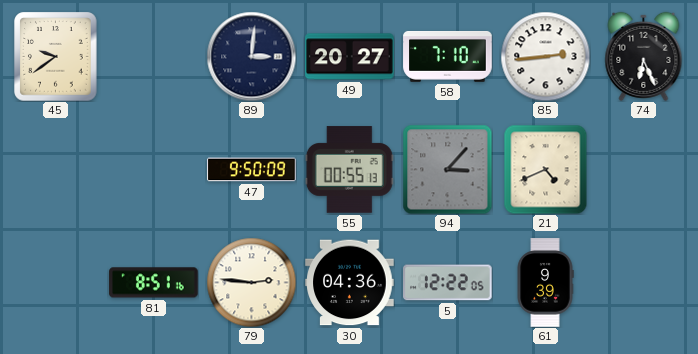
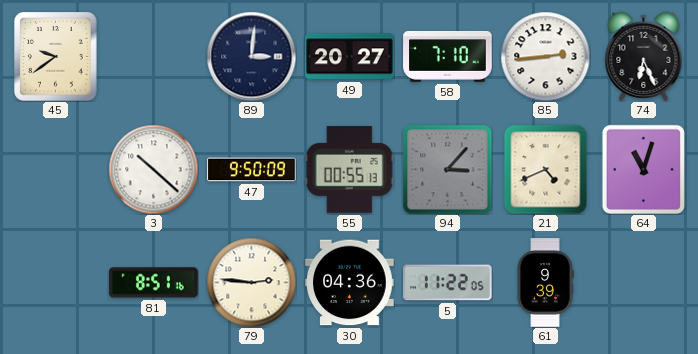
3: none -> 10:22 (153, 169)
64: none -> 11:03 (643, 169)
5: 12:22 -> 11:22 (448, 283)
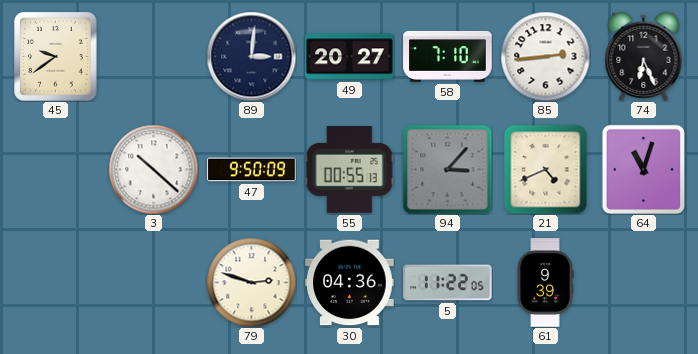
81: 8:51 -> none (154, 283)
79: 2:46 -> 2:48 (251, 282)
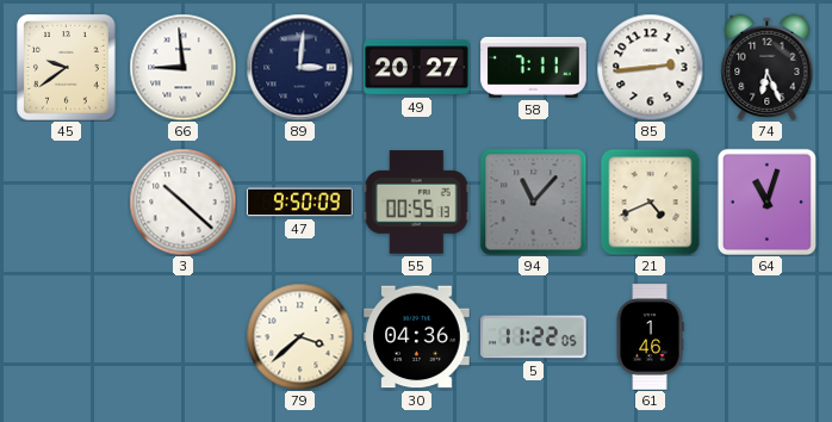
66: none -> 8:59 (182, 67)
58: 7:10 -> 7:11 (534, 67)
94: 3:07 -> 11:07 (533, 201)
79: 2:48 -> 3:38 (299, 336)
61: 9:39 -> 1:46 (650, 337)
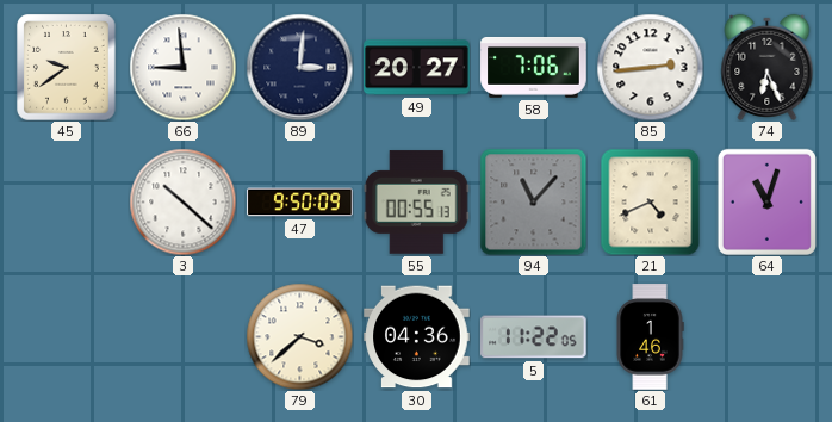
58: 7:11 -> 7:06 (534, 67)
